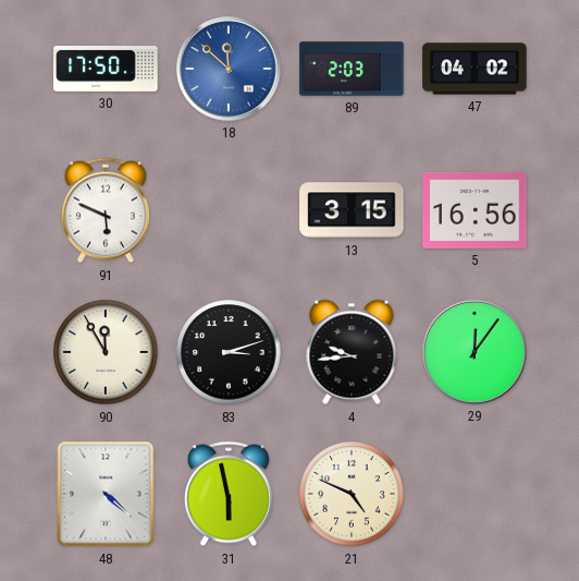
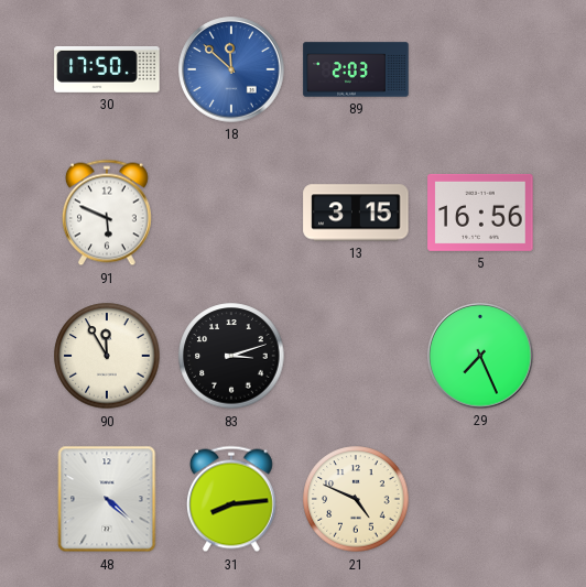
47: 04:02 -> none (475, 69)
4: 9:44 -> none (352, 352)
29: 12:06 -> 7:26 (480, 356)
31: 5:58 -> 8:14 (231, 499)
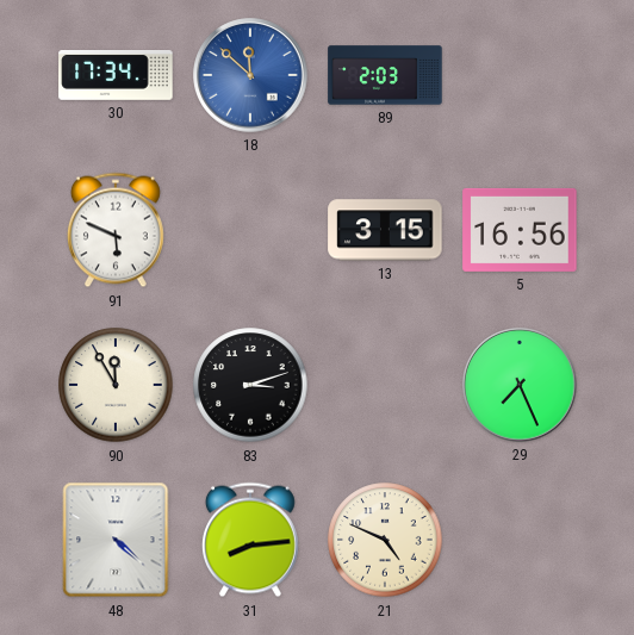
30: 17:50 -> 17:34 (116, 76)
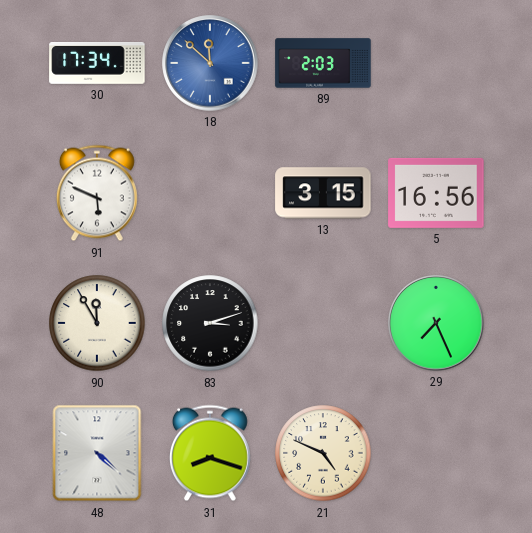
31: 8:14 -> 8:18 (210, 453)
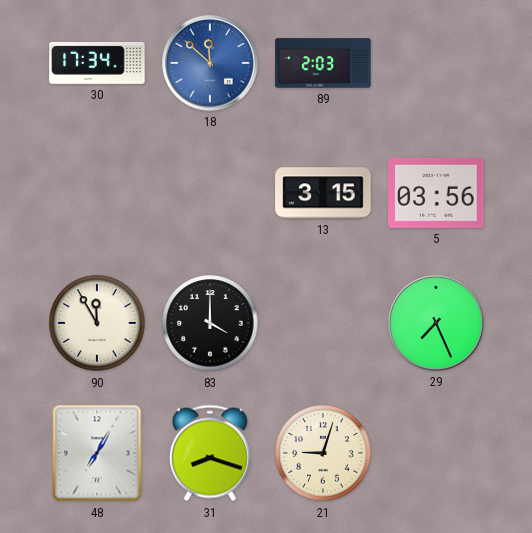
91: 5:49 -> none (97, 193)
5: 16:56 -> 03:56 (436, 193)
83: 3:12 -> 4:00 (210, 323)
48: 4:22 -> 7:05 (97, 453)
21: 4:49 -> 9:03 (323, 453)
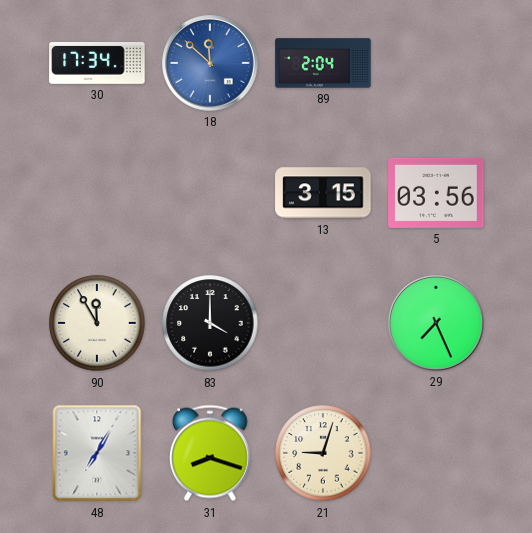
89: 2:03 -> 2:04 (323, 63)
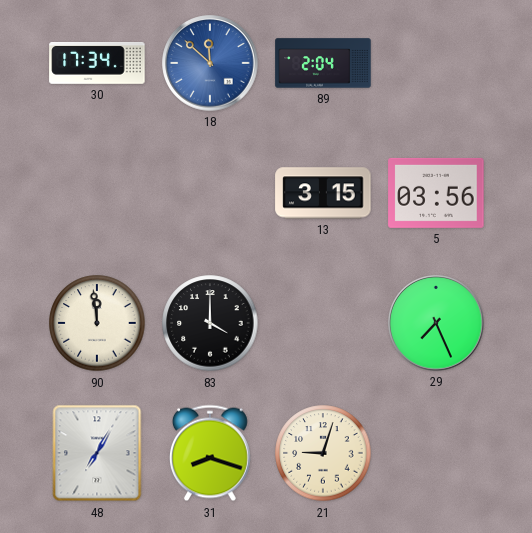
90: 11:55 -> 11:59 (97, 323)
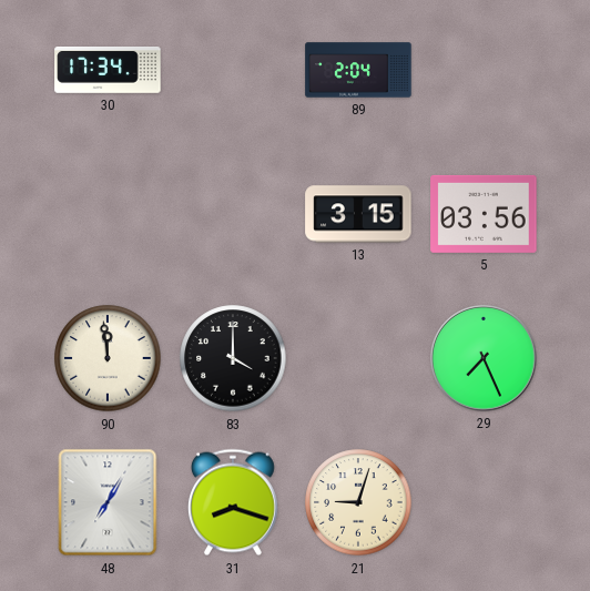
18: 11:52 -> none (210, 63)
